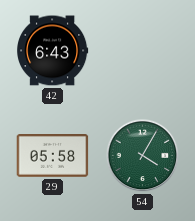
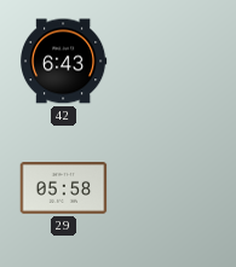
54: 4:05 -> none (143, 156)
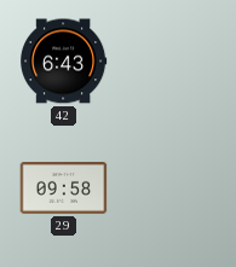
29: 05:58 -> 09:58 (64, 188)
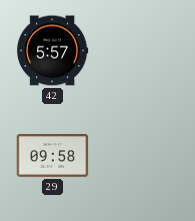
42: 6:43 -> 5:57 (53, 51)
